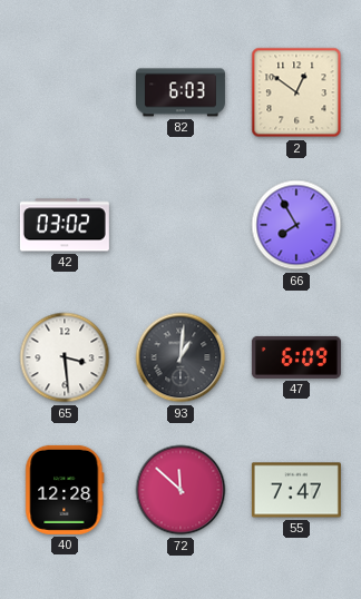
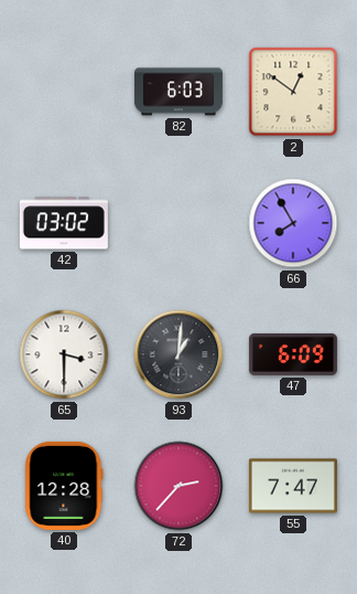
65: 3:29 -> 3:30 (64, 354)
72: 11:52 -> 2:37 (178, 486)
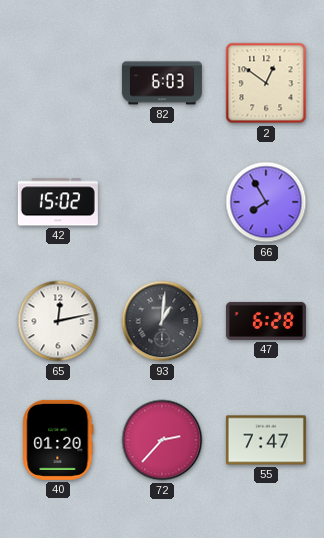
42: 03:02 -> 15:02 (58, 202)
65: 3:30 -> 12:13 (58, 321)
47: 6:09 -> 6:28 (266, 321)
40: 12:28 -> 01:20 (58, 440)
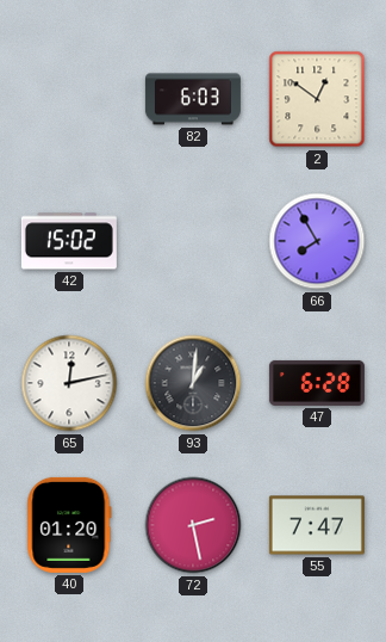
72: 2:37 -> 2:28 (193, 525)
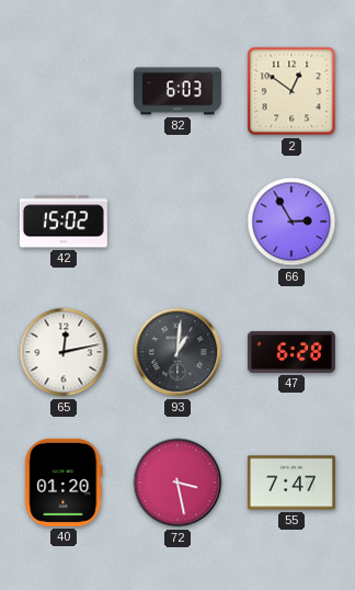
66: 7:55 -> 2:55 (291, 222)
72: 2:28 -> 3:28 (177, 483)
